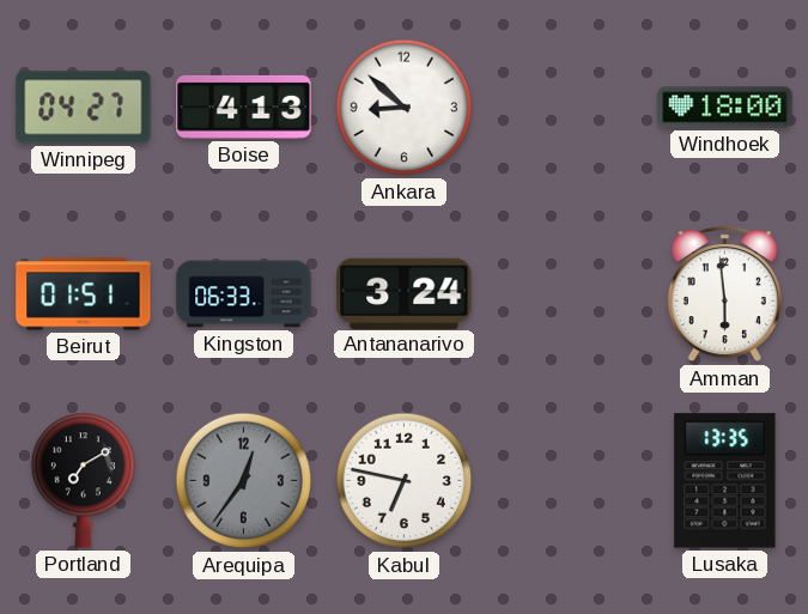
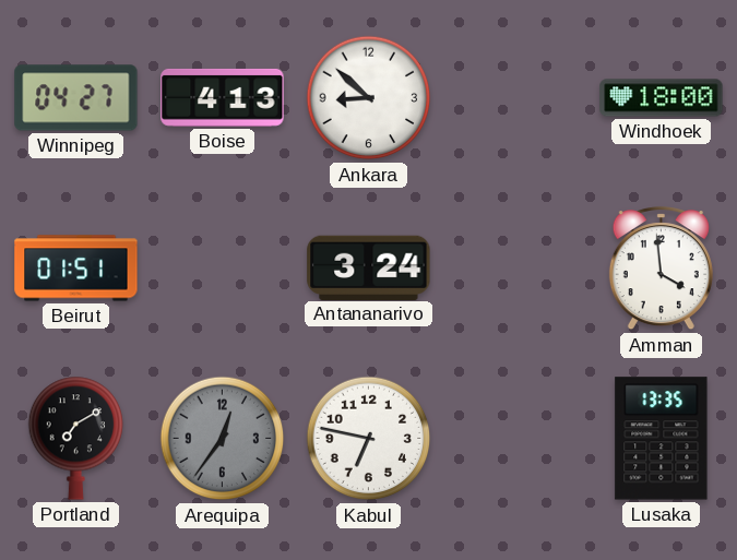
Kingston: 06:33 -> none (244, 294)
Amman: 5:59 -> 3:59 (661, 270)
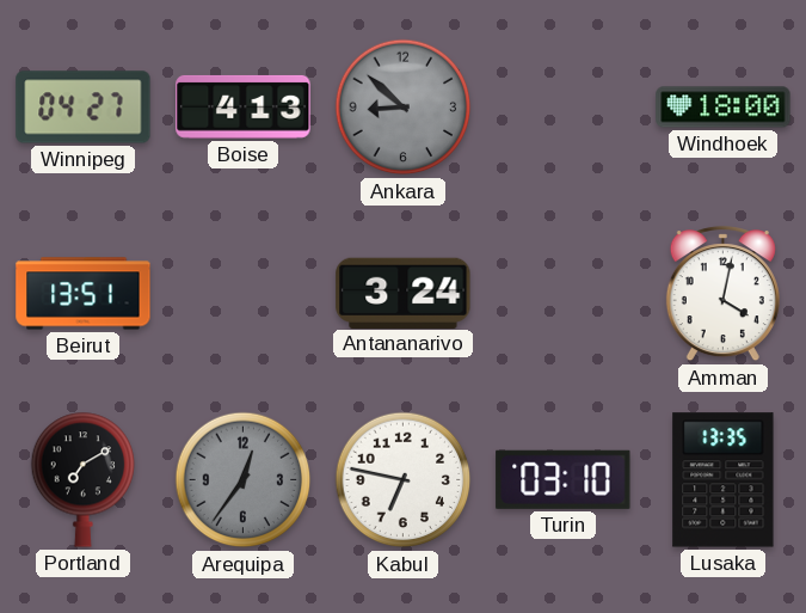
Ankara dial: white -> grey (404, 108)
Beirut: 01:51 -> 13:51 (84, 294)
Amman: 3:59 -> 4:02 (722, 295)
Turin: none -> 03:10 (564, 479)
